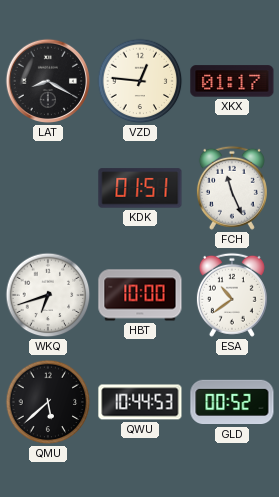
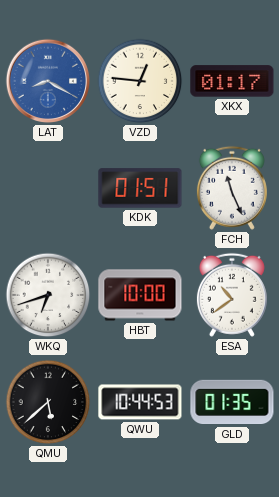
LAT dial: black -> blue (48, 81)
GLD: 00:52 -> 01:35 (232, 402)
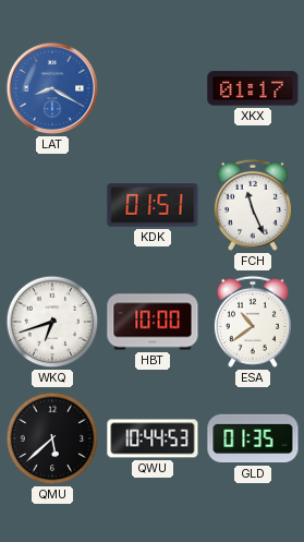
VZD: 12:46 -> none (140, 81)
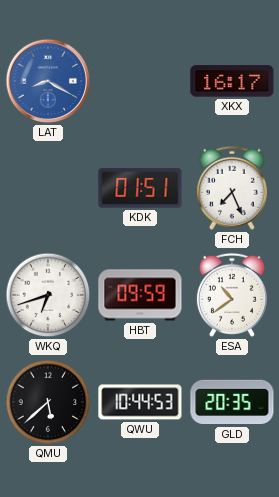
XKX: 01:17 -> 16:17 (232, 81)
FCH: 11:26 -> 7:26 (232, 188)
HBT: 10:00 -> 09:59 (140, 295)
GLD: 01:35 -> 20:35 (232, 402)
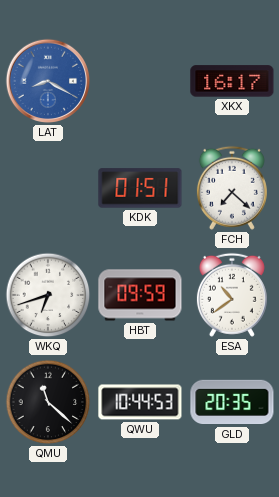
FCH: 7:26 -> 7:22 (232, 188)
QMU: 5:38 -> 11:22 (48, 402)
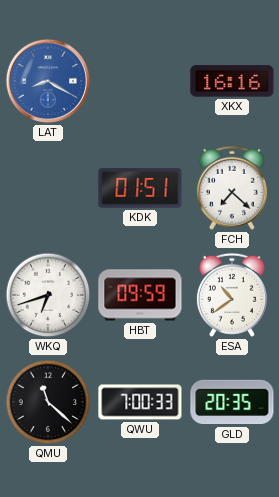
XKX: 16:17 -> 16:16 (232, 81)
QWU: 10:44 -> 7:00 (140, 402)
